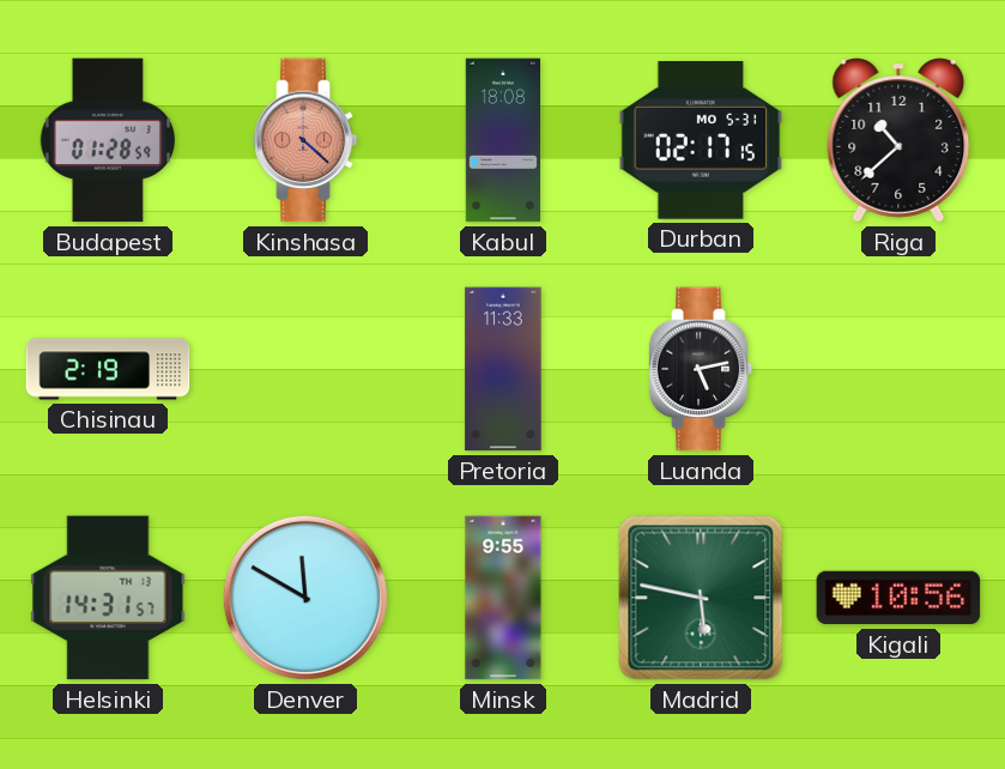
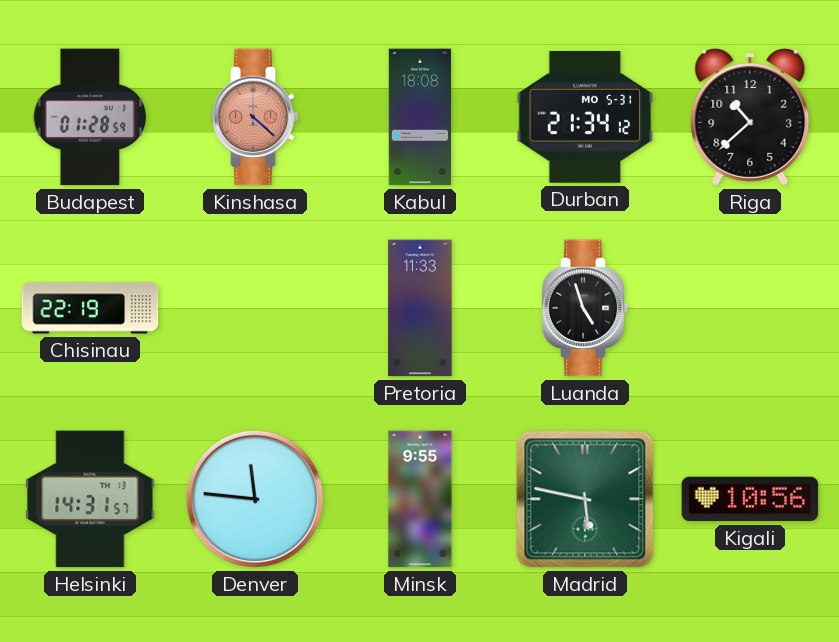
Durban: 02:17 -> 21:34 (585, 118)
Chisinau: 2:19 -> 22:19 (90, 308)
Luanda: 5:13 -> 4:57 (585, 308)
Denver: 11:50 -> 11:46 (255, 499)
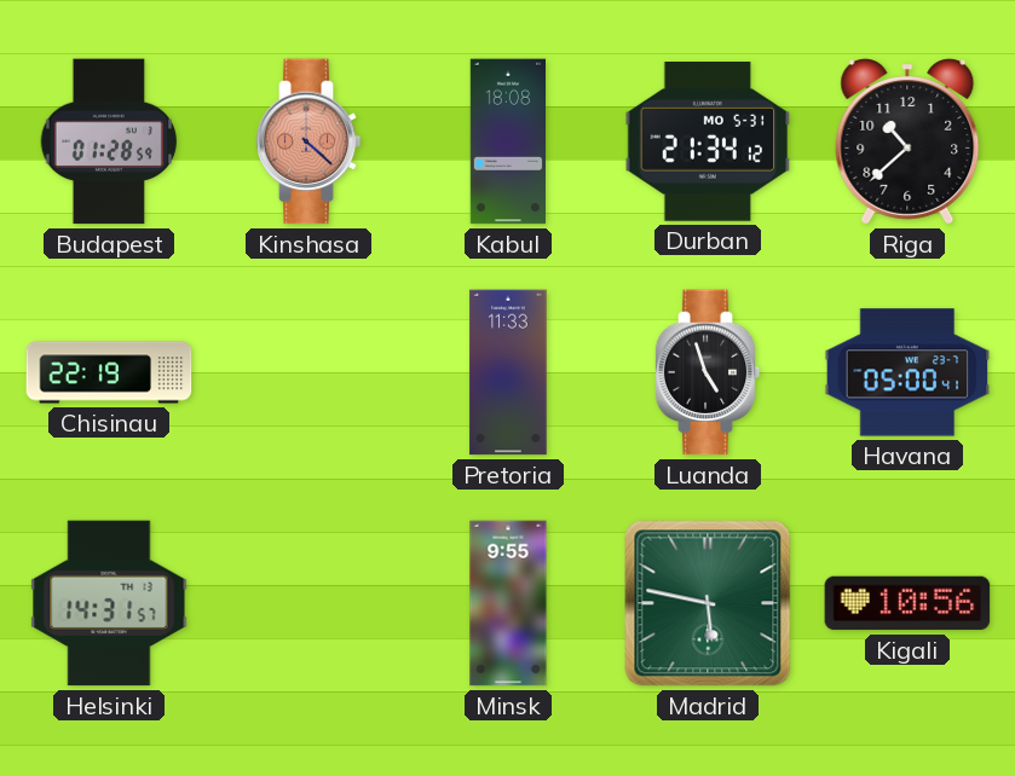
Havana: none -> 05:00 (907, 372)
Denver: 11:46 -> none (255, 499)
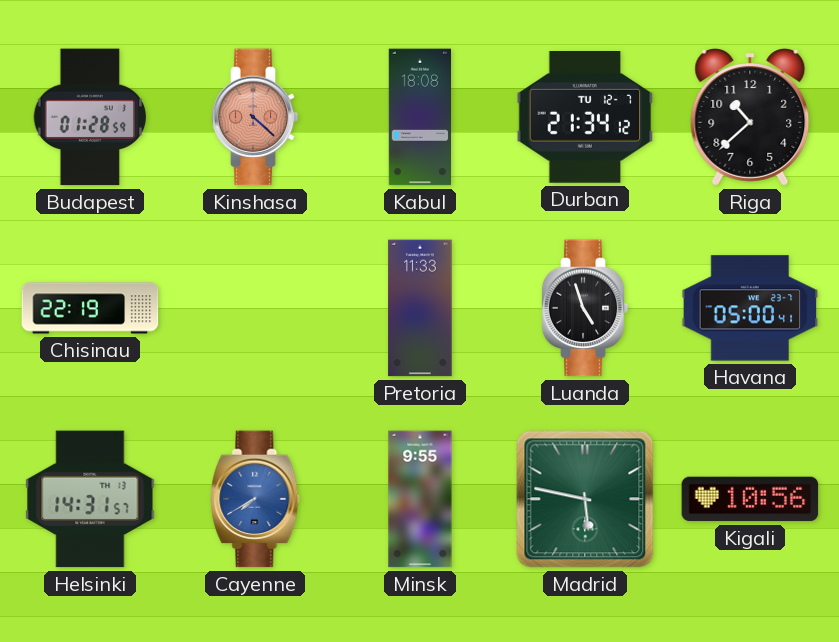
Durban date: MO 5-31 -> TU 12-7 (585, 118)
Cayenne: none -> 7:40 (255, 499)
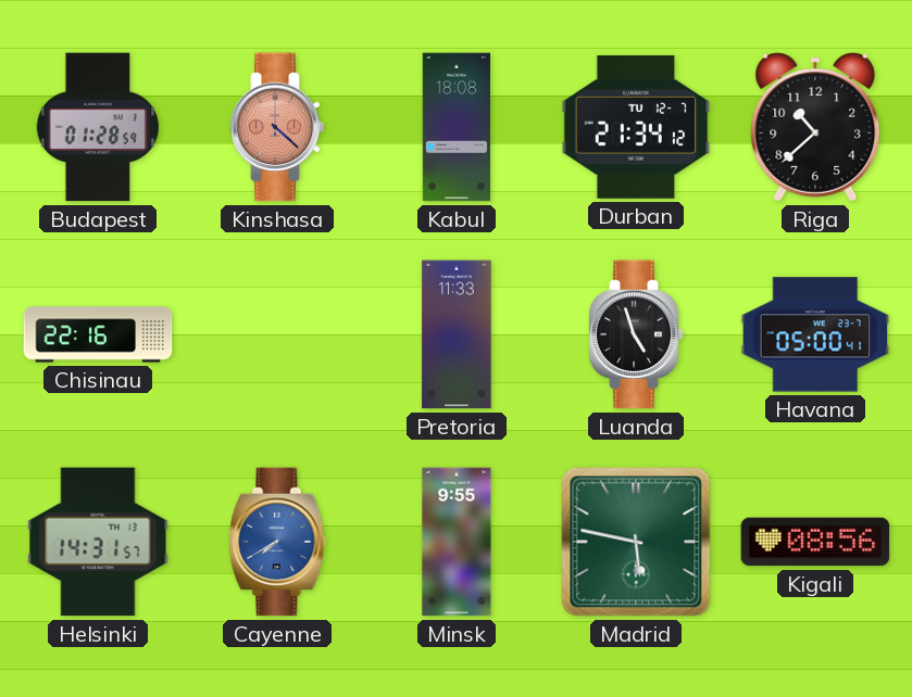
Chisinau: 22:19 -> 22:16 (98, 334)
Kigali: 10:56 -> 08:56 (815, 542)
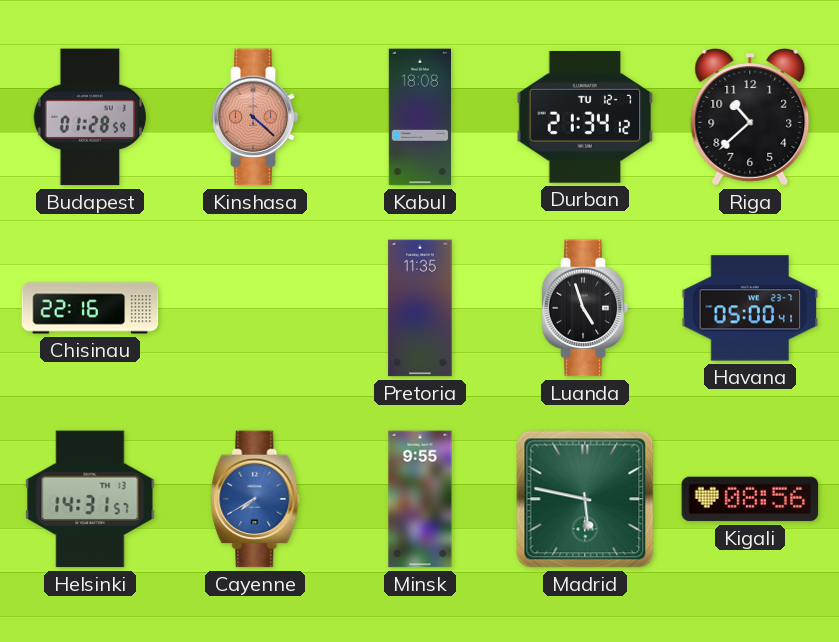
Pretoria: 11:33 -> 11:35 (420, 308)
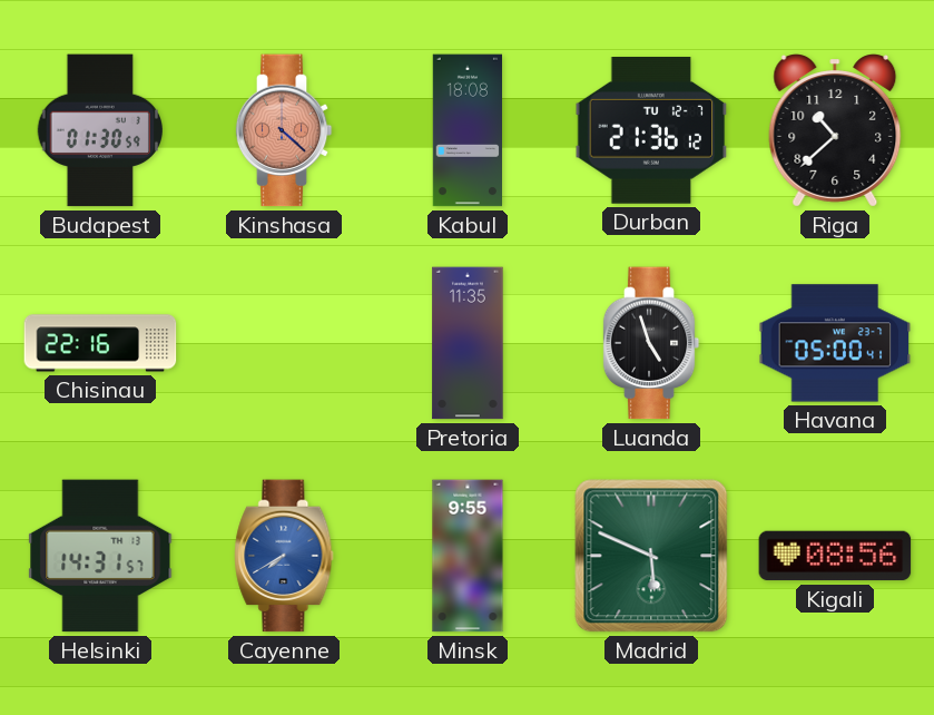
Budapest: 01:28 -> 01:30 (100, 130)
Durban: 21:34 -> 21:36 (651, 131)
Madrid: 5:47 -> 5:49 (651, 556)
